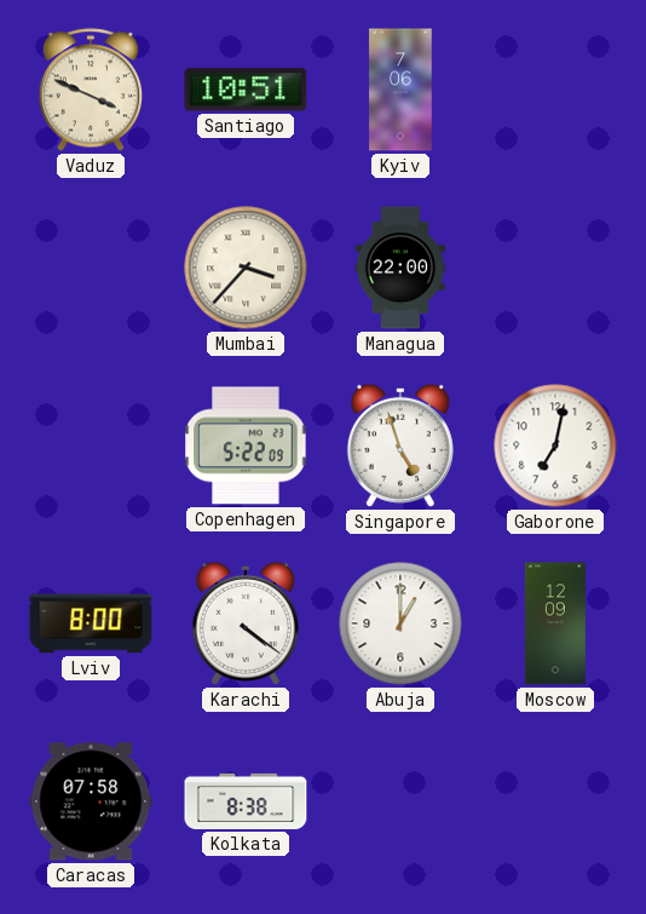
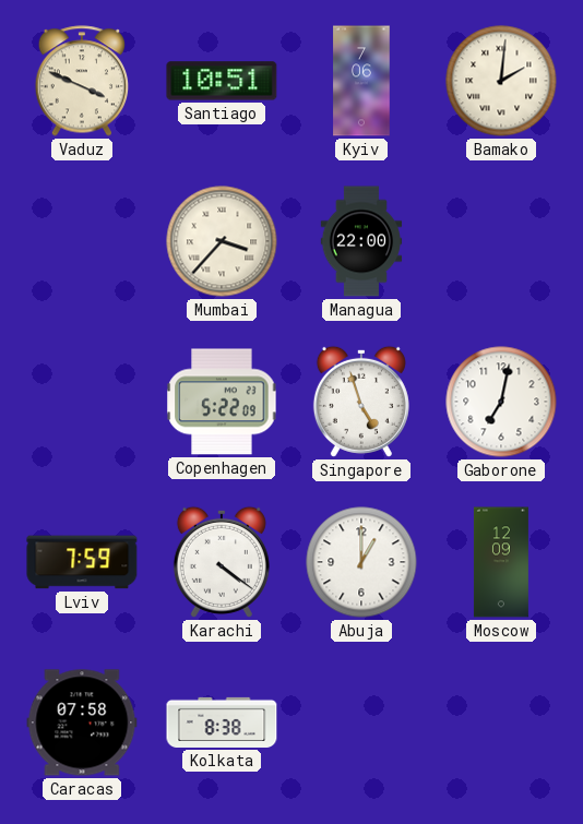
Bamako: none -> 2:01 (501, 81)
Lviv: 8:00 -> 7:59 (82, 562)
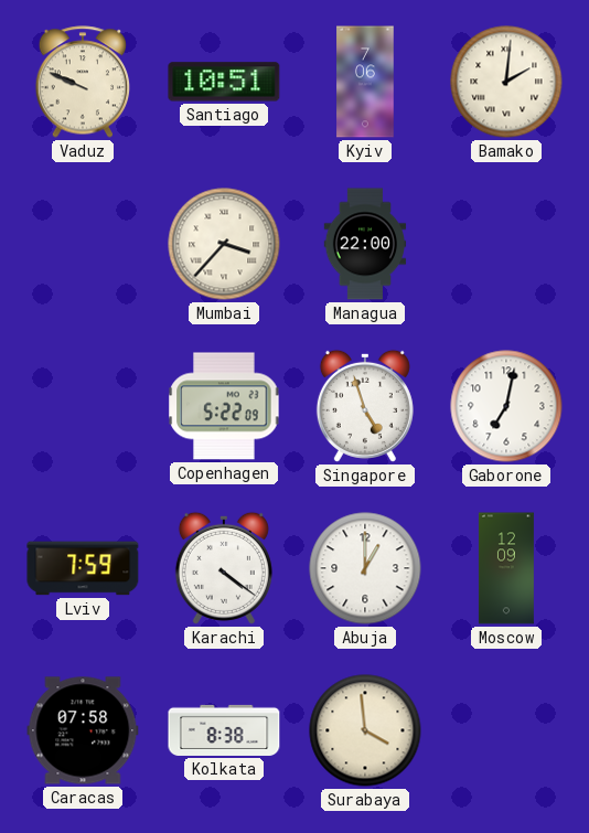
Vaduz: 3:49 -> 9:49 (83, 82)
Surabaya: none -> 3:59 (365, 730)
